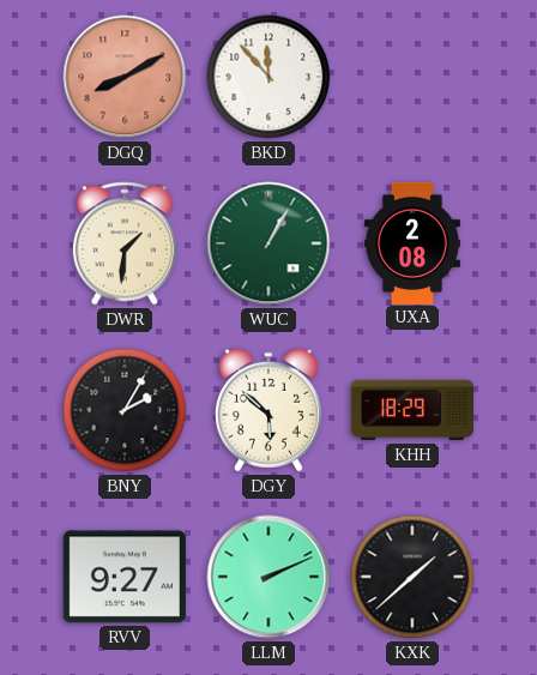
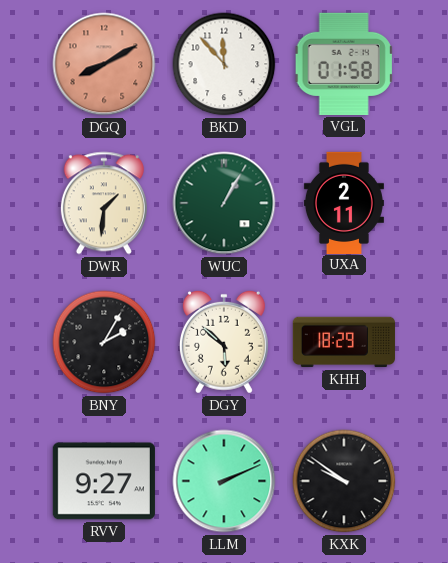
VGL: none -> 01:58 (344, 64)
UXA: 2:08 -> 2:11 (344, 202)
KXK: 1:38 -> 9:51 (344, 481)
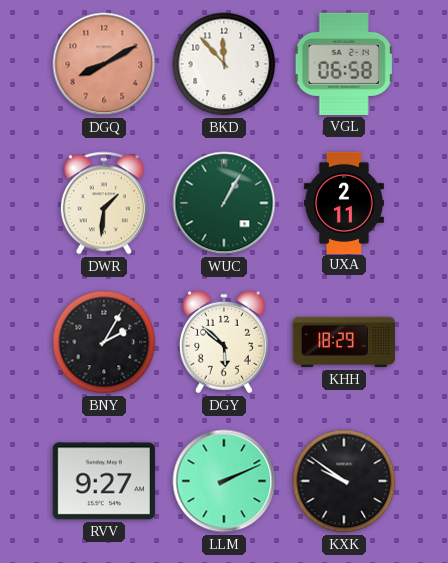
VGL: 01:58 -> 06:58 (344, 64)
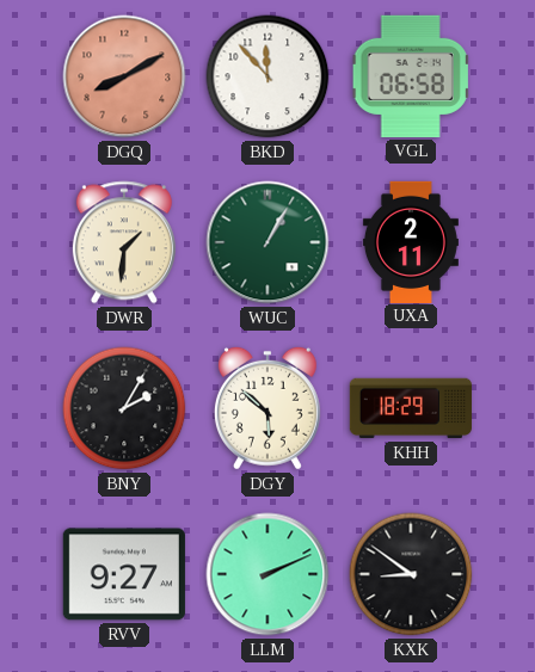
KXK: 9:51 -> 8:51 (411, 574)
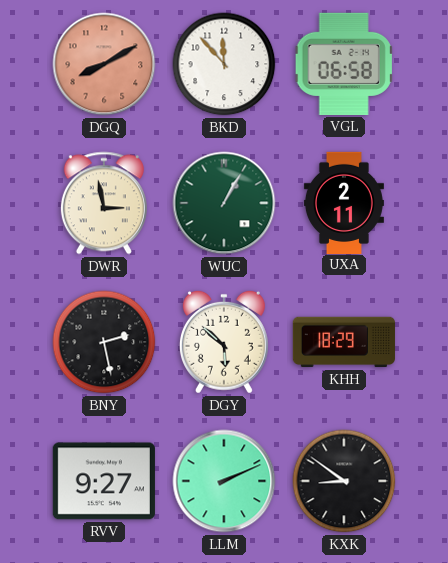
DWR: 1:31 -> 2:58 (104, 203)
BNY: 2:05 -> 2:28 (104, 342)
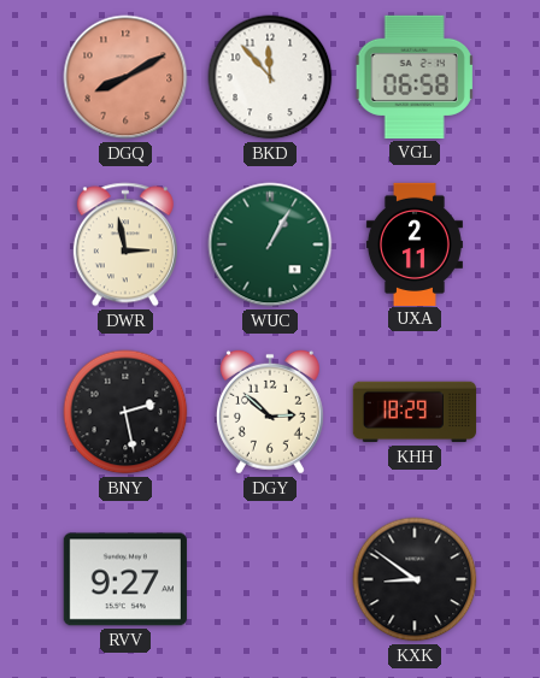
DGY: 5:52 -> 2:52 (270, 412)
LLM: 2:11 -> none (224, 481)
